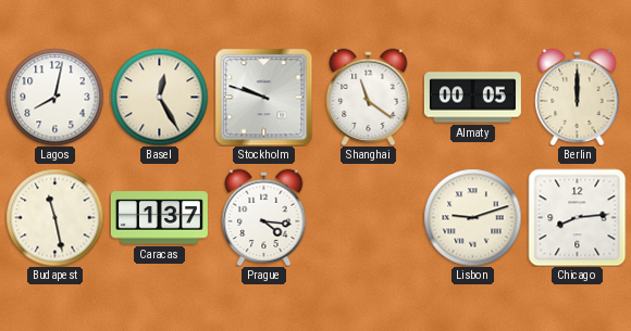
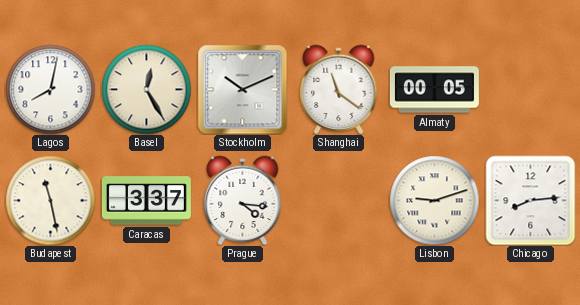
Stockholm: 9:48 -> 10:11 (242, 89)
Berlin: 12:00 -> none (578, 97)
Caracas: 1:37 -> 3:37 (146, 201)
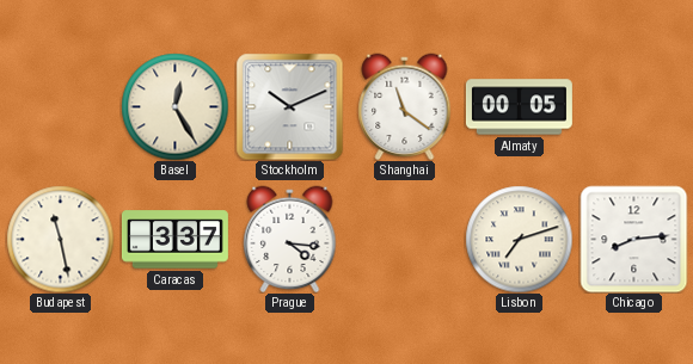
Lagos: 8:02 -> none (50, 89)
Lisbon: 9:12 -> 7:12 (519, 239)
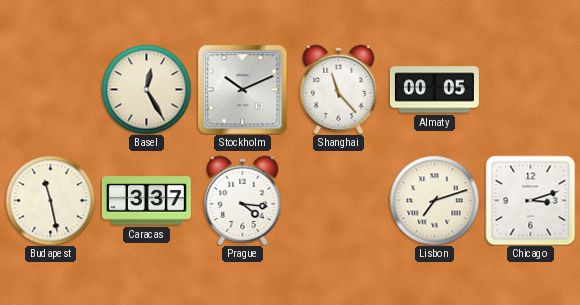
Shanghai: 11:21 -> 11:23 (339, 89)
Chicago: 8:14 -> 3:12 (530, 200)
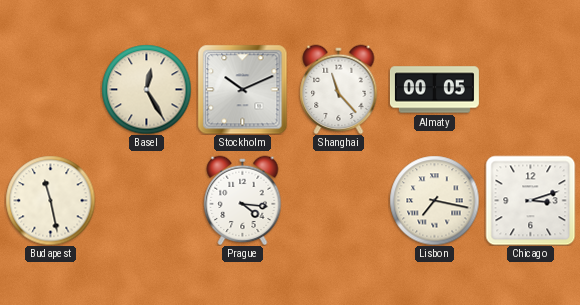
Caracas: 3:37 -> none (146, 201)
Lisbon: 7:12 -> 7:17 (434, 200)
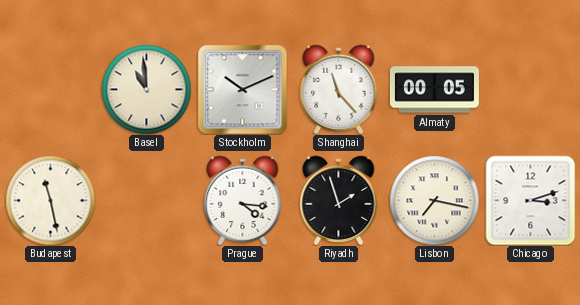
Basel: 12:25 -> 10:59 (146, 89)
Riyadh: none -> 1:57 (339, 200)
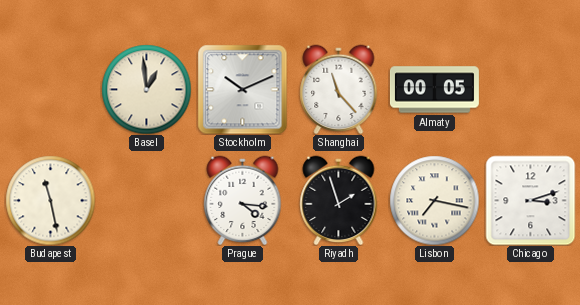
Basel: 10:59 -> 12:59 (146, 89)
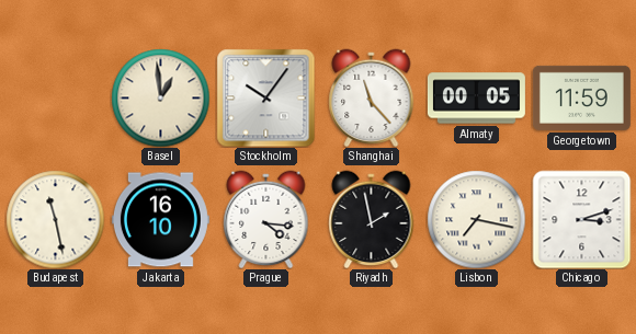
Stockholm: 10:11 -> 10:06 (265, 97)
Georgetown: none -> 11:59 (581, 97)
Jakarta: none -> 16:10 (160, 220)
Riyadh: 1:57 -> 1:58 (372, 219)
